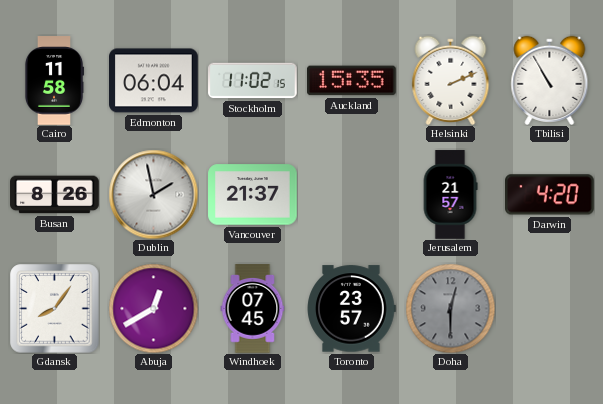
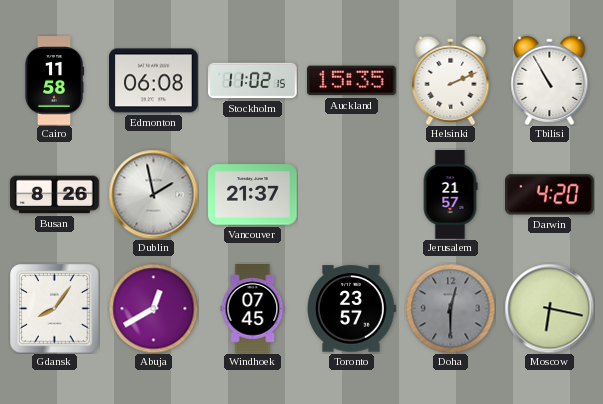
Edmonton: 06:04 -> 06:08 (154, 81)
Moscow: none -> 6:17 (549, 308)
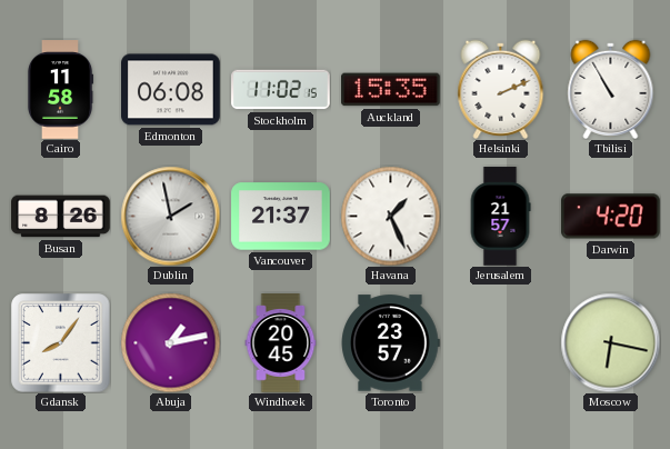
Havana: none -> 1:26 (390, 216)
Abuja: 12:40 -> 1:13 (170, 342)
Windhoek: 07:45 -> 20:45 (281, 343)
Doha: 12:30 -> none (450, 308)
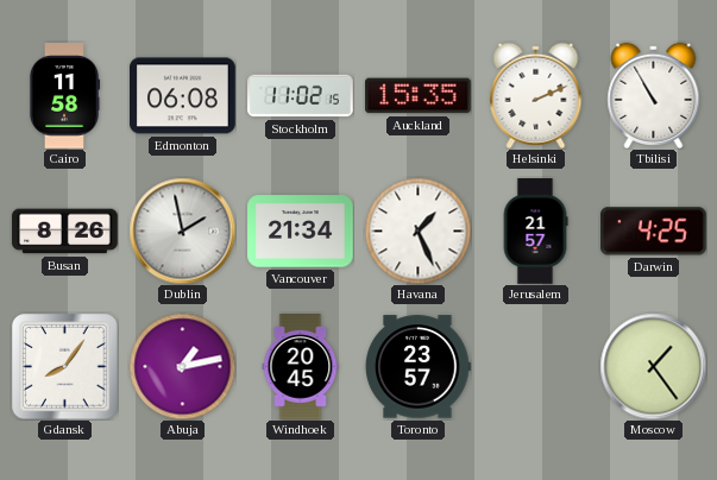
Vancouver: 21:37 -> 21:34 (301, 232)
Darwin: 4:20 -> 4:25 (654, 232)
Moscow: 6:17 -> 1:24 (653, 366)
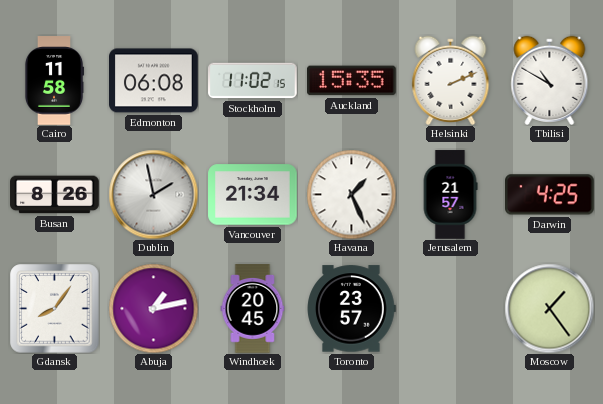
Tbilisi: 10:55 -> 10:50 (550, 80)
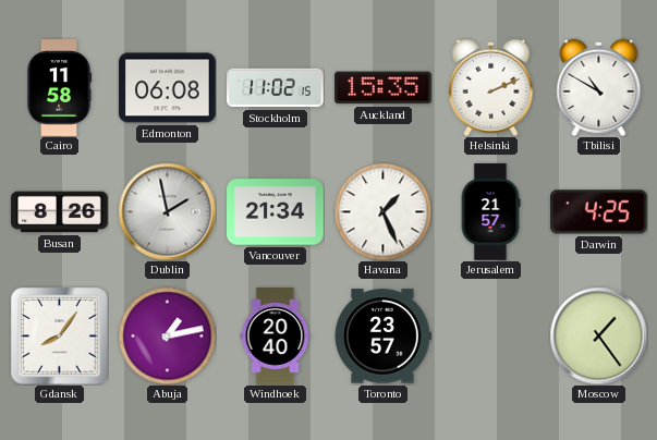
Windhoek: 20:45 -> 20:40 (276, 337)
